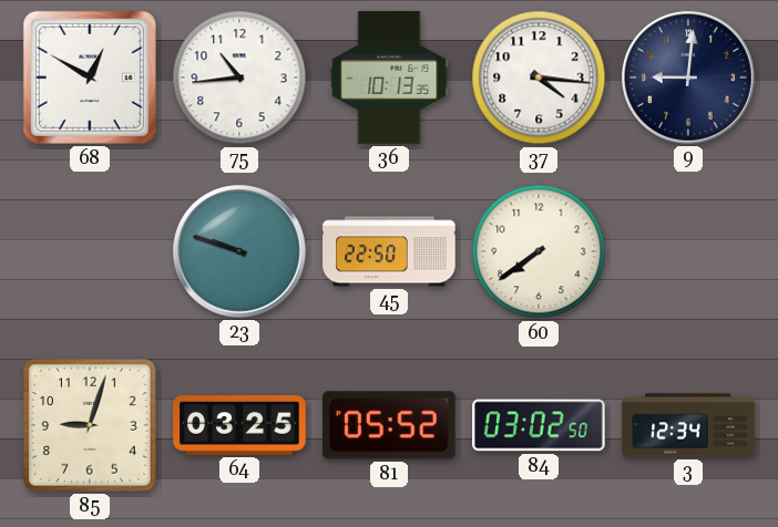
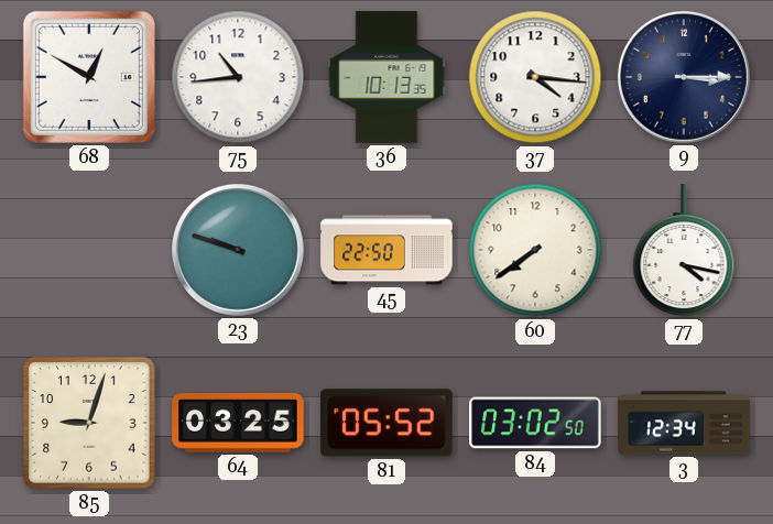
9: 9:01 -> 3:15 (684, 77)
77: none -> 4:17 (684, 251)
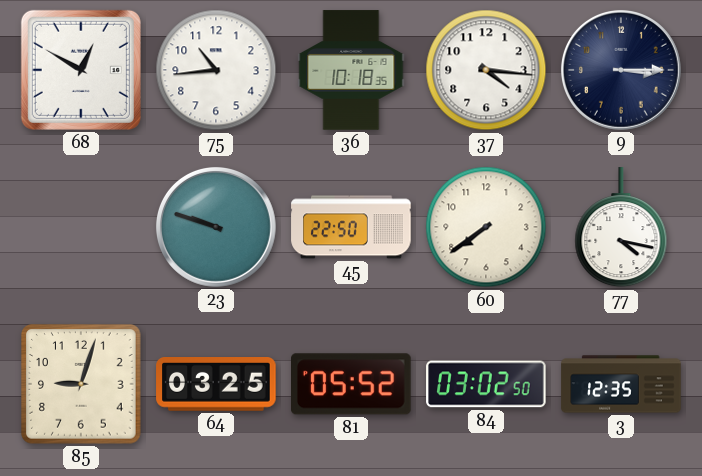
36: 10:13 -> 10:18 (351, 70)
3: 12:34 -> 12:35 (621, 384)
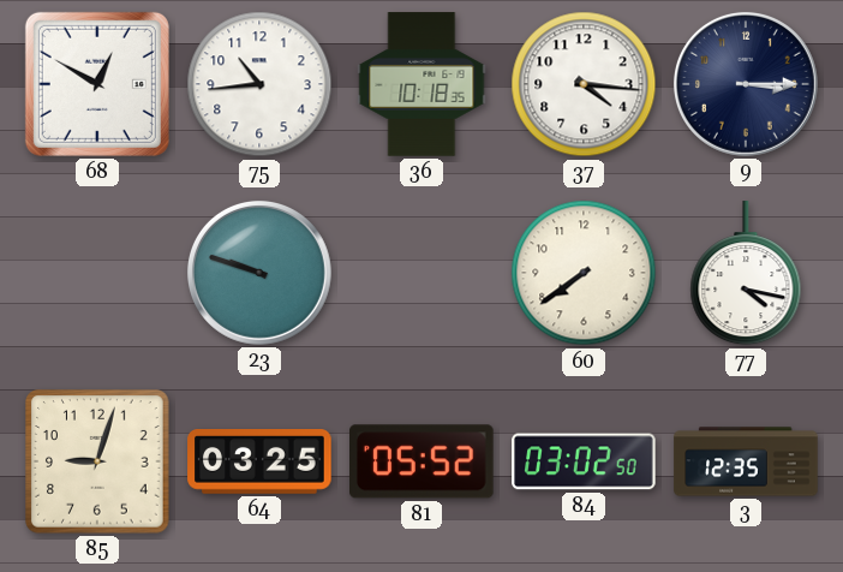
45: 22:50 -> none (351, 227)
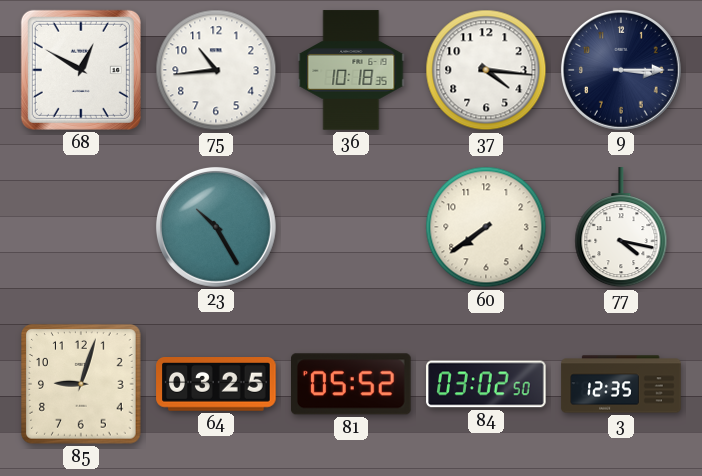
23: 9:48 -> 10:25 (216, 227)
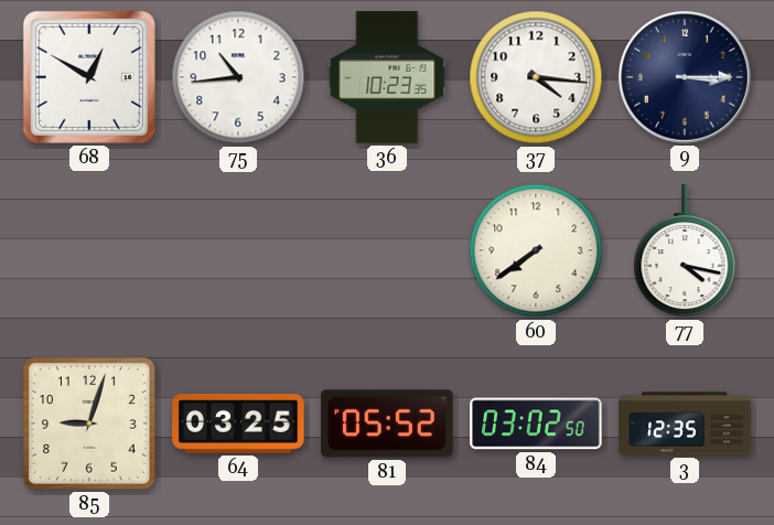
36: 10:18 -> 10:23 (387, 77)
23: 10:25 -> none (216, 227)
